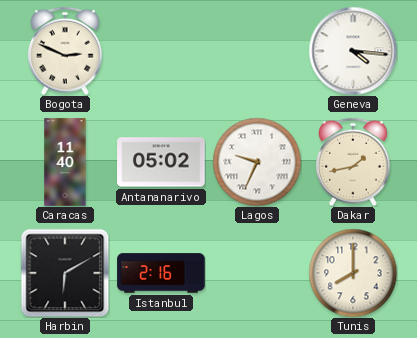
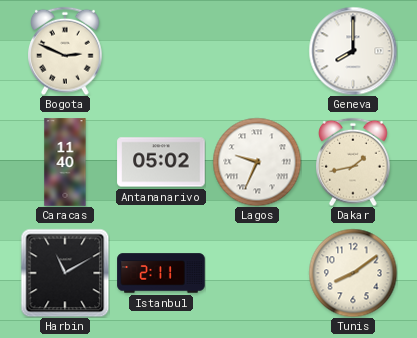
Geneva: 4:16 -> 8:00 (353, 51)
Harbin: 6:10 -> 11:10 (65, 273)
Istanbul: 2:16 -> 2:11 (161, 273)
Tunis: 8:00 -> 8:09 (353, 273)
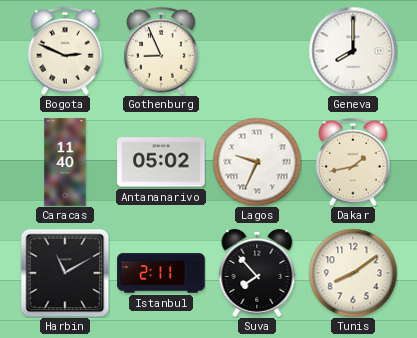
Gothenburg: none -> 8:56 (162, 51)
Suva: none -> 7:53 (257, 273)
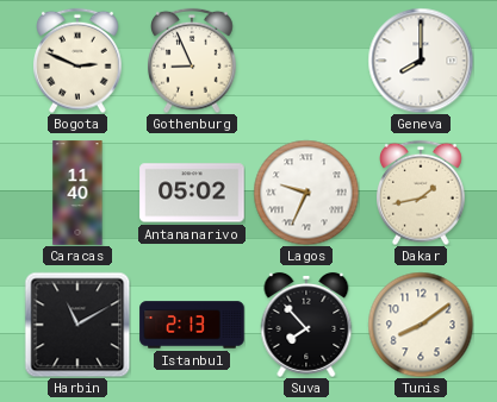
Istanbul: 2:11 -> 2:13 (192, 325)
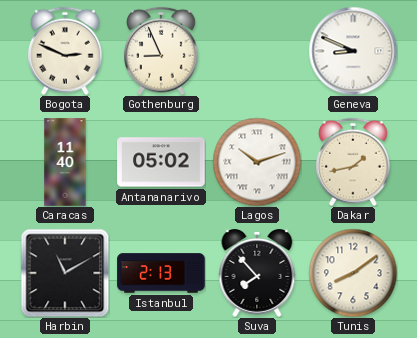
Geneva: 8:00 -> 8:49 (353, 51)
Lagos: 9:34 -> 10:12 (257, 162)
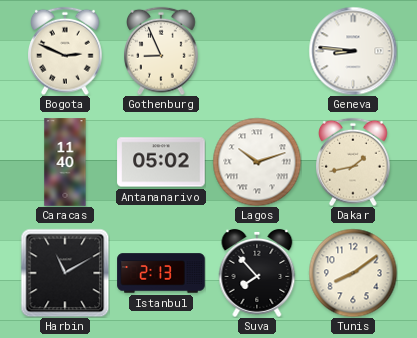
Geneva: 8:49 -> 8:46 (353, 51)
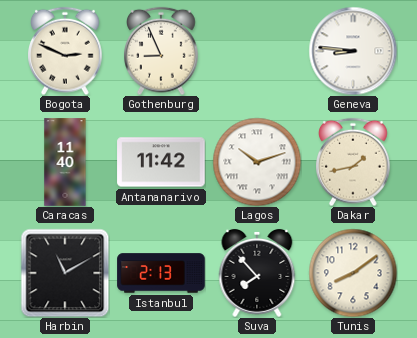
Antananarivo: 05:02 -> 11:42 (161, 162)
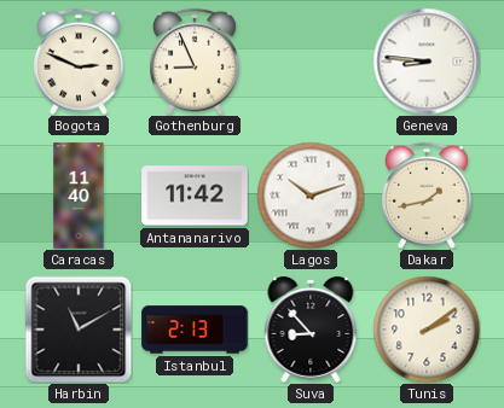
Suva: 7:53 -> 8:53 (311, 330)
Tunis: 8:09 -> 2:09 (427, 330)
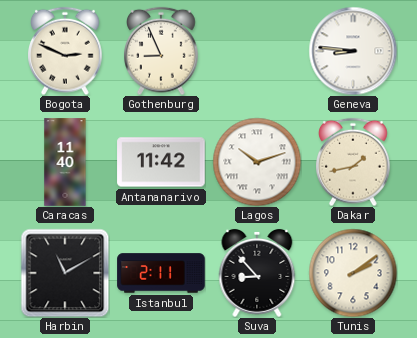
Istanbul: 2:13 -> 2:11 (161, 273)
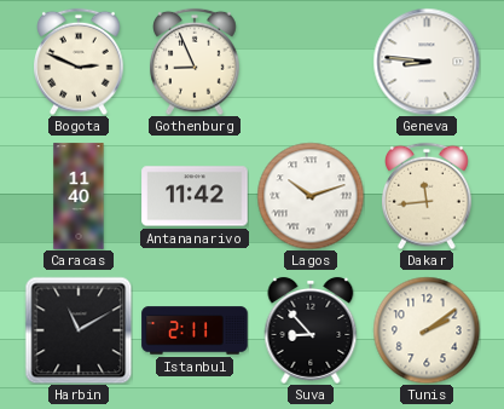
Dakar: 1:43 -> 11:44 (428, 196)
